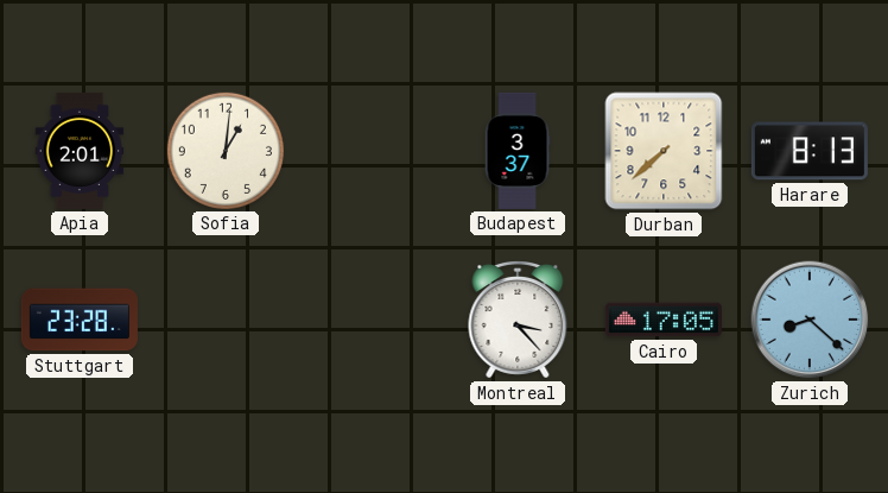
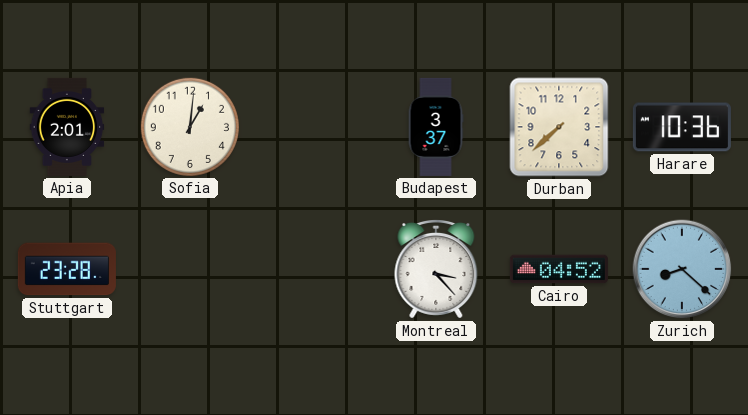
Harare: 8:13 -> 10:36 (682, 127)
Cairo: 17:05 -> 04:52 (559, 269)
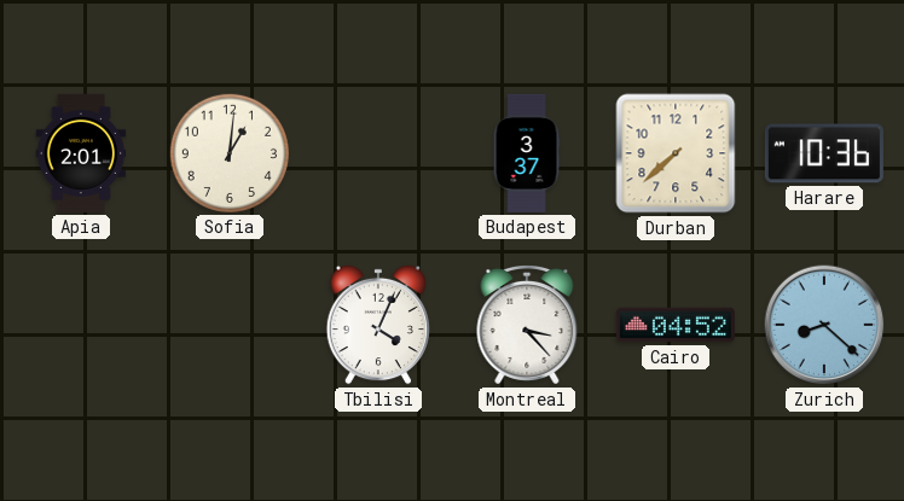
Stuttgart: 23:28 -> none (67, 269)
Tbilisi: none -> 4:04 (377, 325)
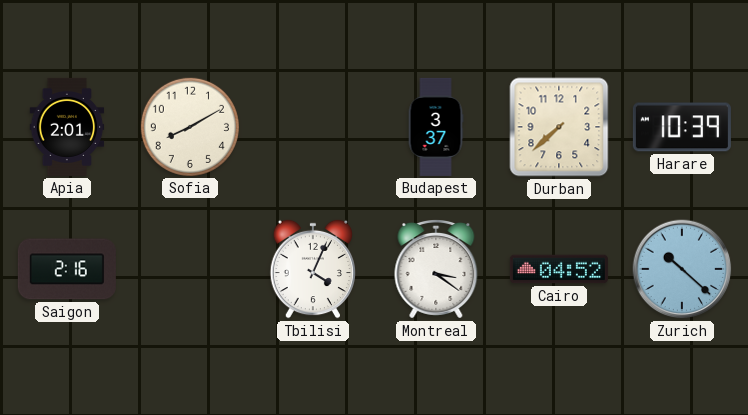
Sofia: 1:01 -> 8:10 (190, 127)
Harare: 10:36 -> 10:39 (682, 127)
Saigon: none -> 2:16 (67, 269)
Montreal: 3:23 -> 3:21 (436, 270)
Zurich: 8:22 -> 10:22 (682, 269)
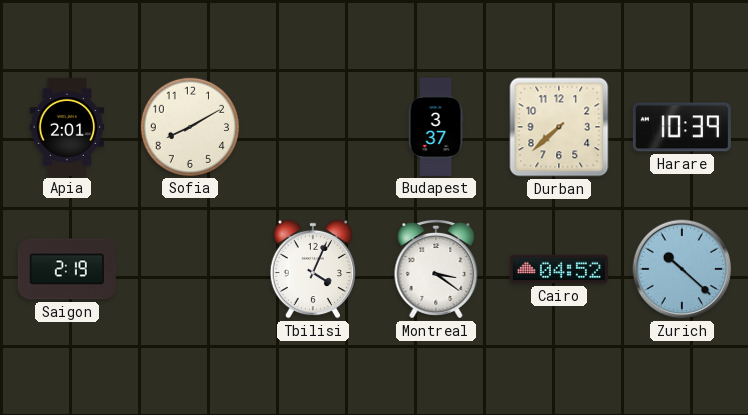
Saigon: 2:16 -> 2:19 (67, 269)
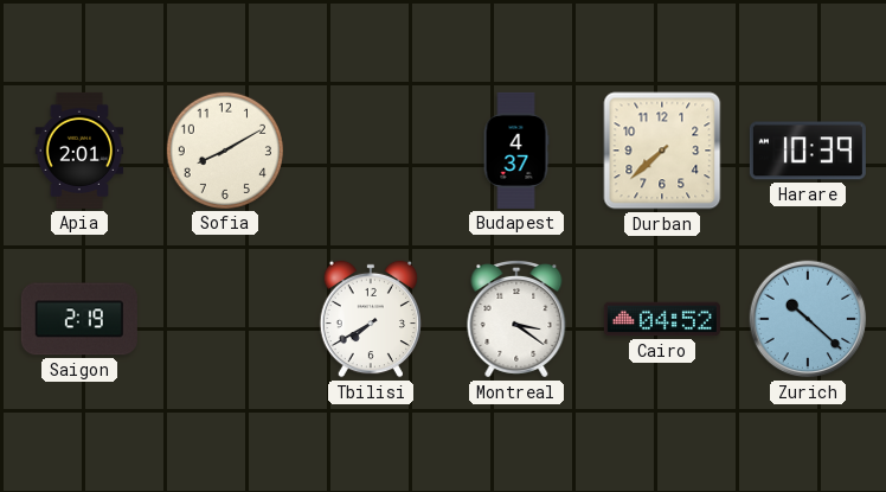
Budapest: 3:37 -> 4:37 (516, 151)
Tbilisi: 4:04 -> 7:40 (370, 319)
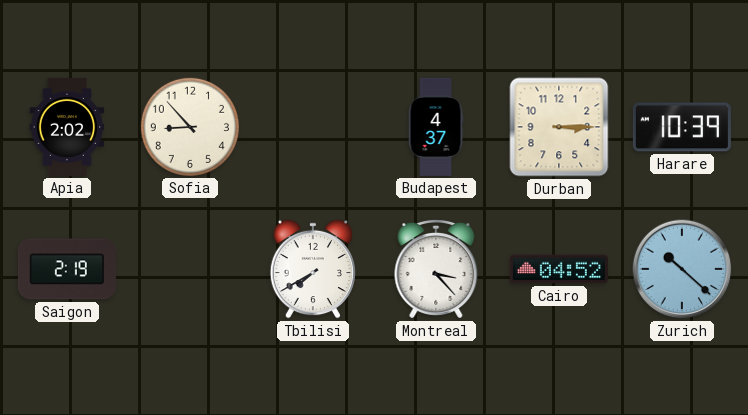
Apia: 2:01 -> 2:02 (67, 127)
Sofia: 8:10 -> 8:53 (190, 127)
Durban: 7:38 -> 3:15 (559, 127)
Montreal: 3:21 -> 3:23 (436, 270)
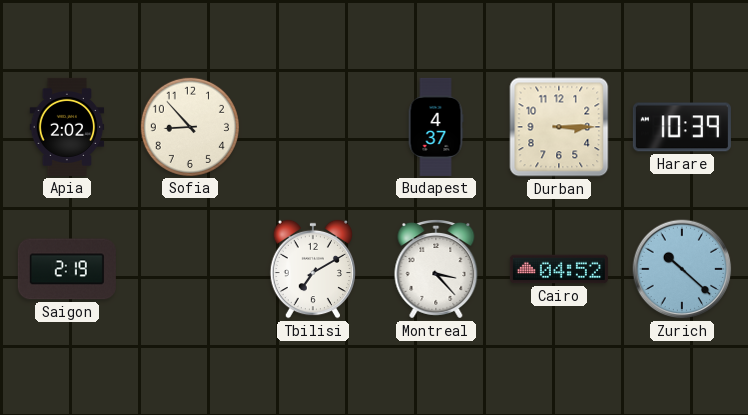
Tbilisi: 7:40 -> 7:10 (312, 269)
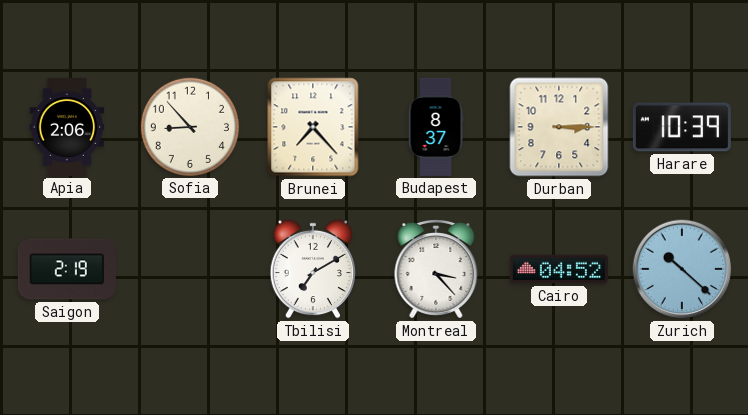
Apia: 2:02 -> 2:06 (67, 127)
Brunei: none -> 7:23 (313, 127)
Budapest: 4:37 -> 8:37 (436, 127)
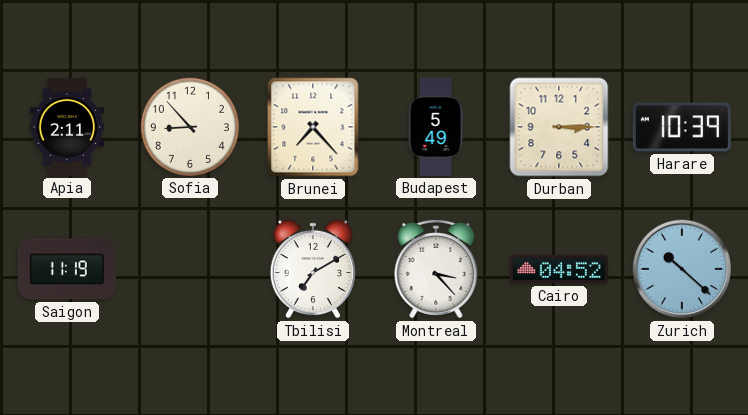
Apia: 2:06 -> 2:11 (67, 127)
Budapest: 8:37 -> 5:49 (436, 127)
Saigon: 2:19 -> 11:19 (67, 269)
